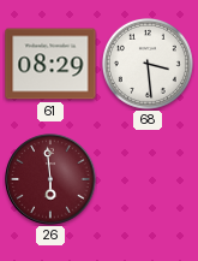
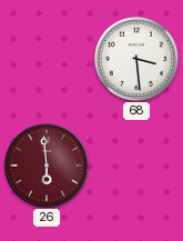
61: 08:29 -> none (50, 64)
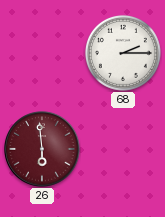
68: 3:29 -> 2:15 (123, 53)
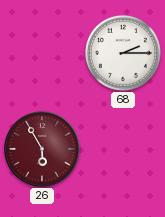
26: 5:59 -> 5:55 (42, 149)
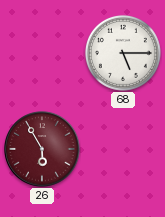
68: 2:15 -> 5:15 (123, 53)
